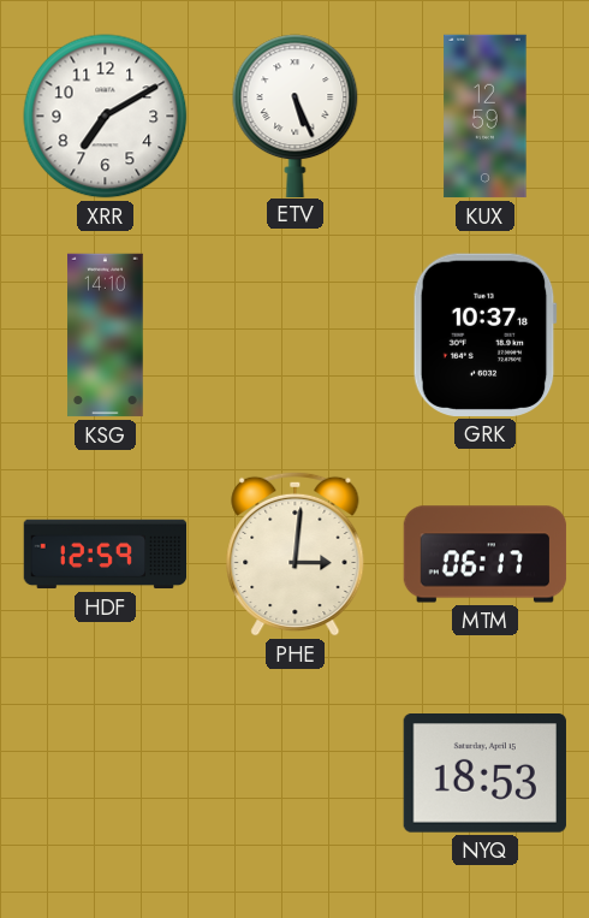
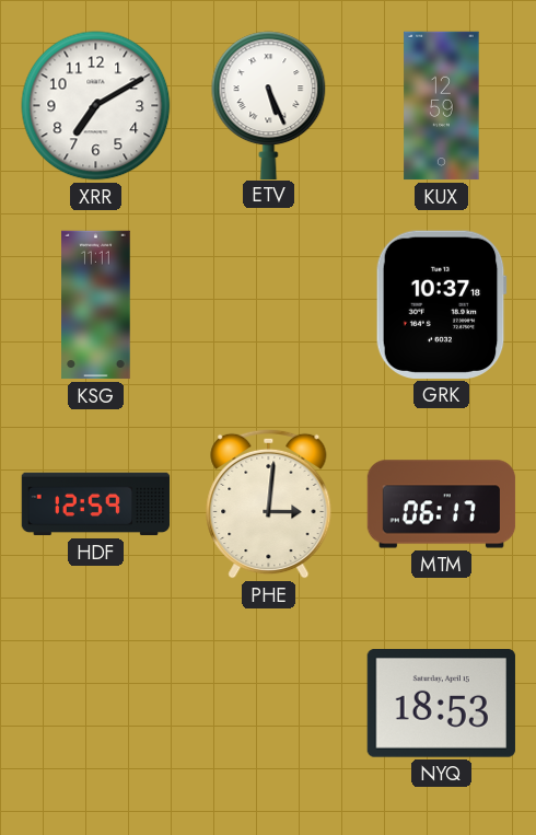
KSG: 14:10 -> 11:11 (96, 305)
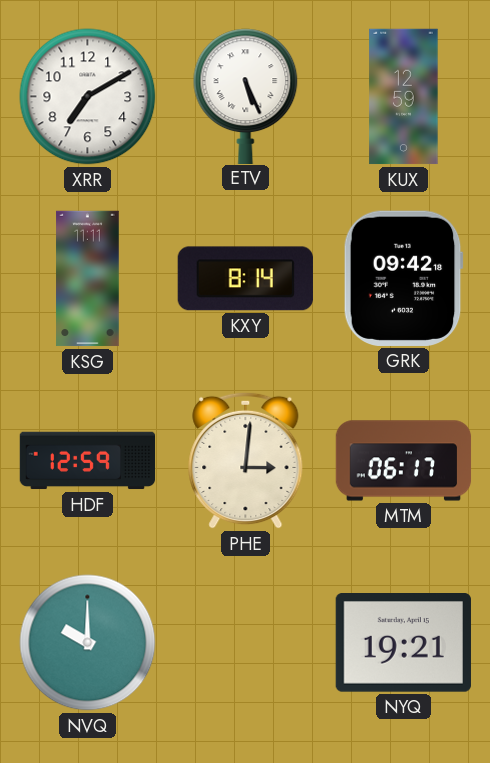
KXY: none -> 8:14 (245, 279)
GRK: 10:37 -> 09:42 (403, 278)
NVQ: none -> 10:00 (88, 643)
NYQ: 18:53 -> 19:21 (403, 643)
